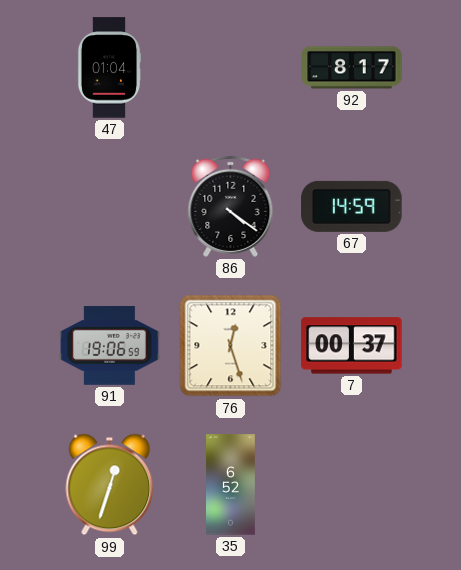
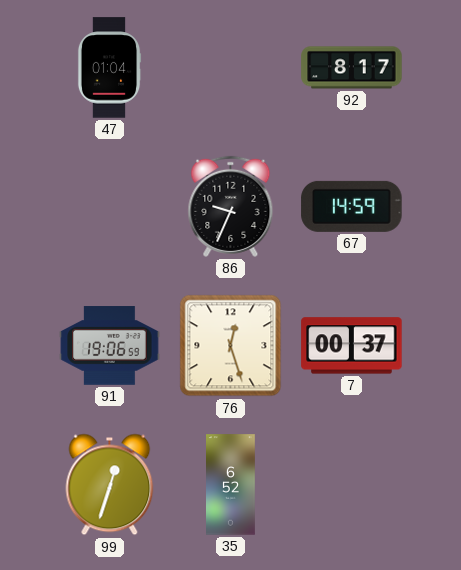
86: 4:21 -> 9:34 (231, 206)
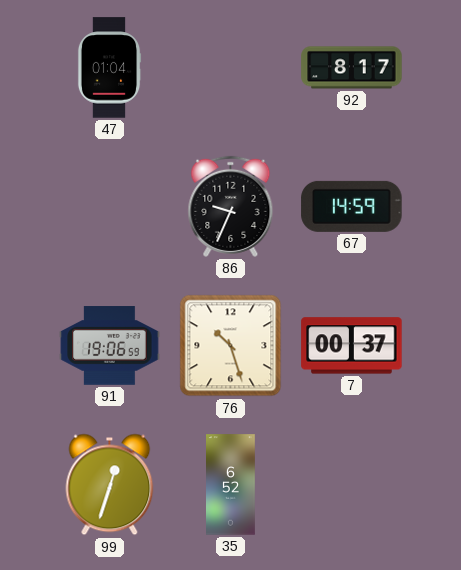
76: 12:27 -> 10:27 (231, 346)
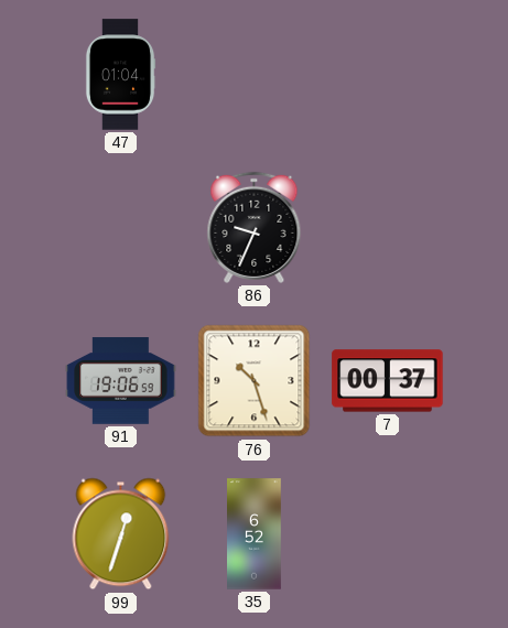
92: 8:17 -> none (352, 68)
67: 14:59 -> none (352, 206)
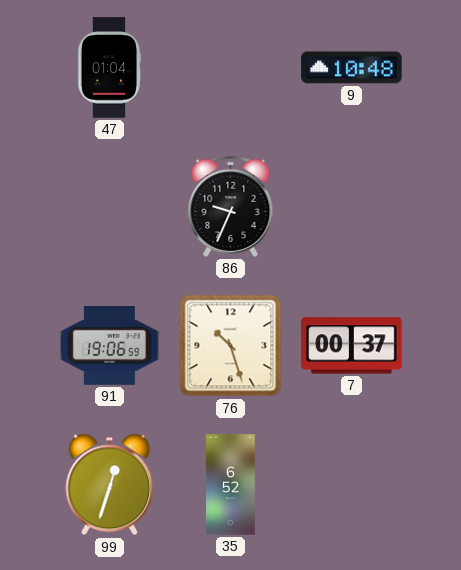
9: none -> 10:48 (352, 68)
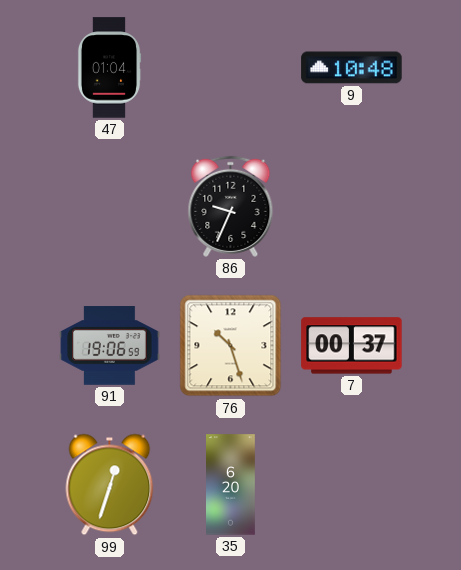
35: 6:52 -> 6:20 (231, 485)
